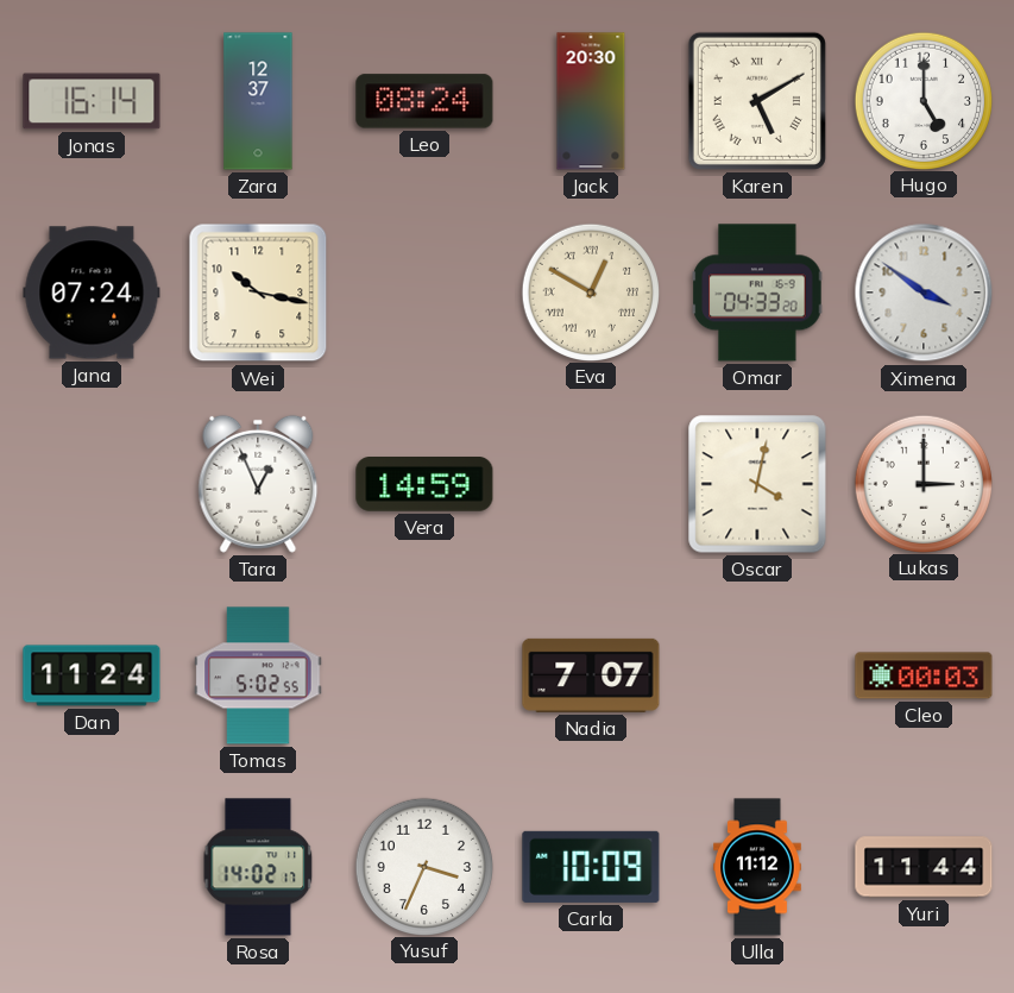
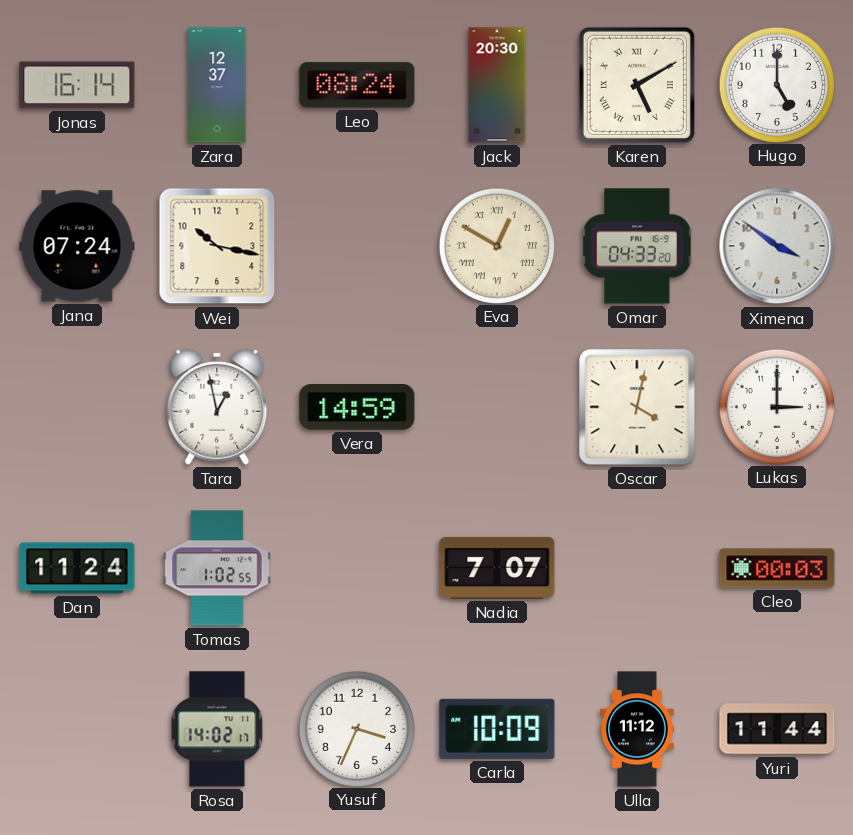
Tara: 12:56 -> 12:58 (217, 407)
Tomas: 5:02 -> 1:02 (217, 568)
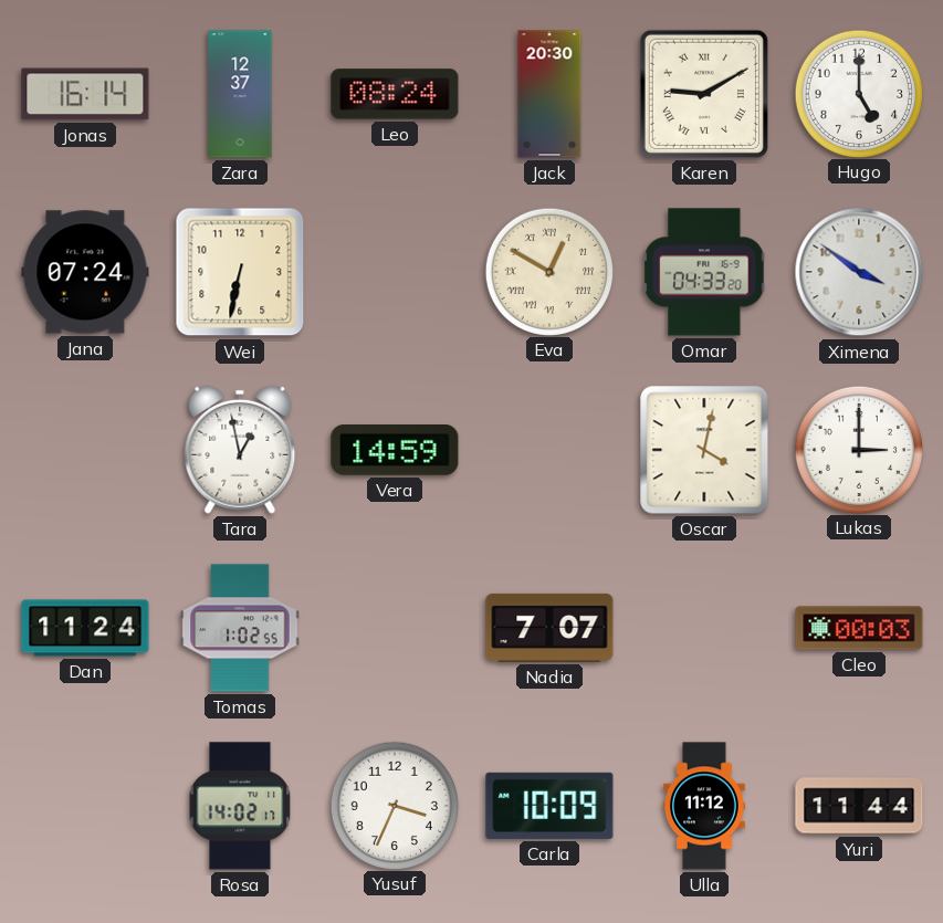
Karen: 5:10 -> 9:10 (704, 94)
Wei: 10:17 -> 6:32 (240, 272)
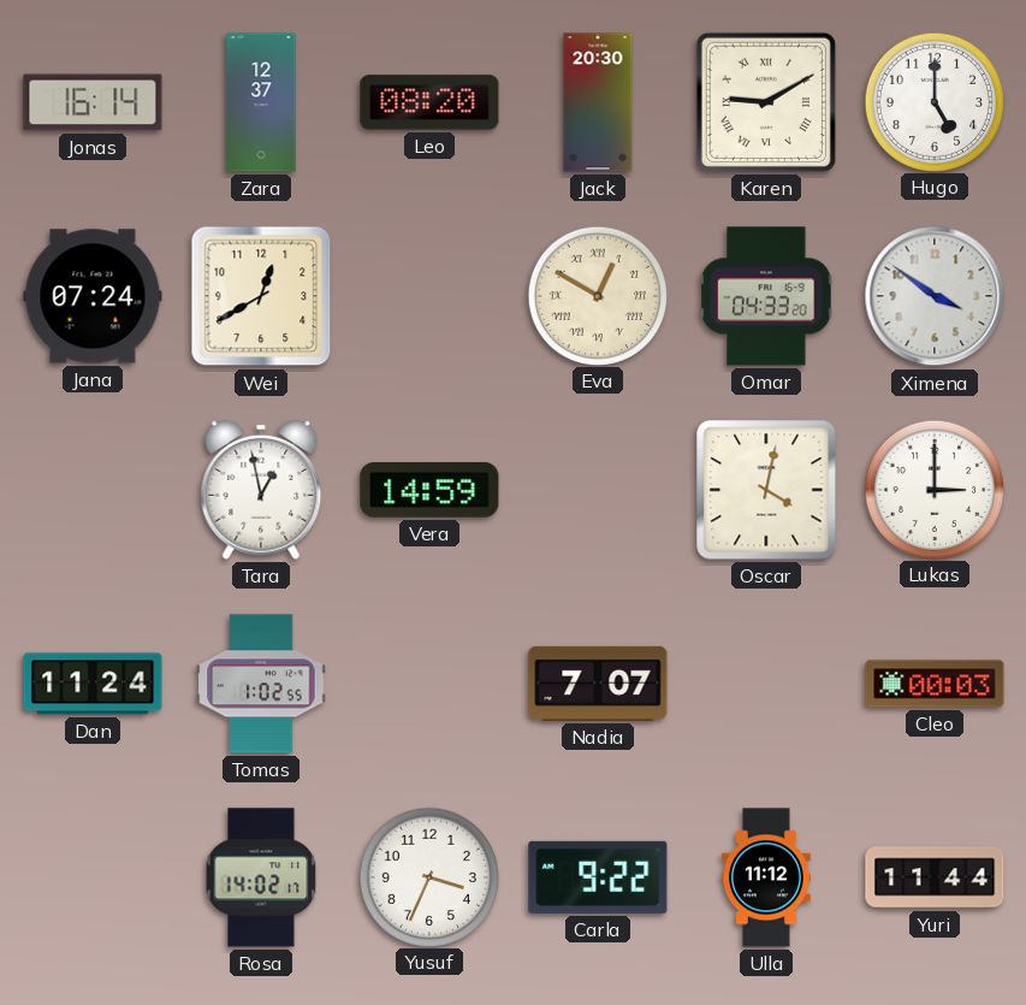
Leo: 08:24 -> 08:20 (429, 102)
Wei: 6:32 -> 12:40 (261, 296)
Carla: 10:09 -> 9:22 (598, 877)
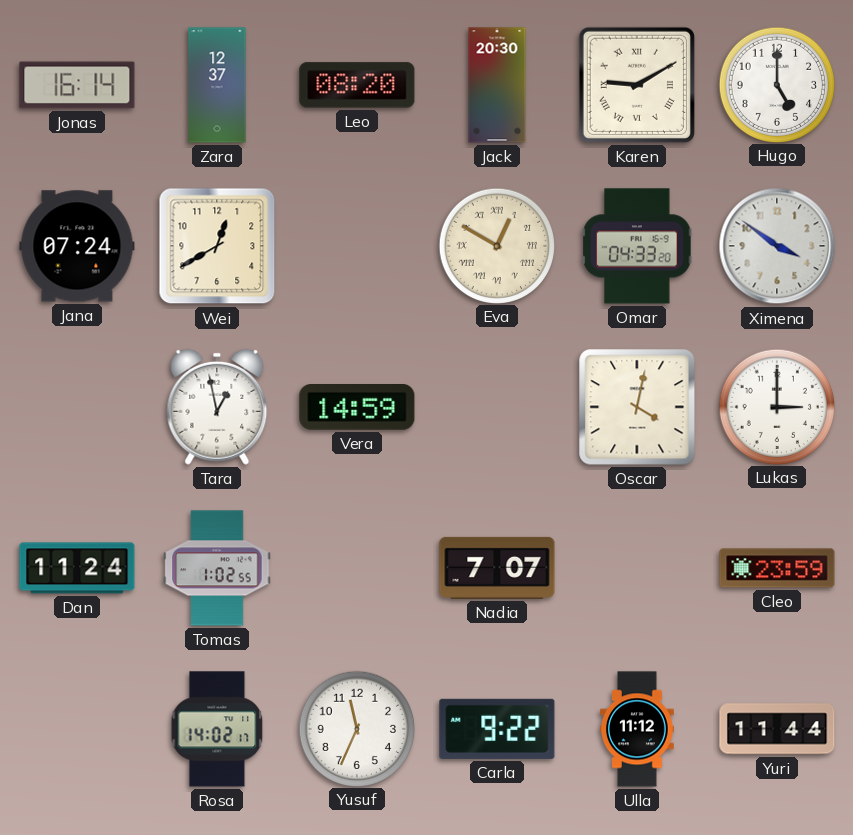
Cleo: 00:03 -> 23:59 (777, 568)
Yusuf: 3:34 -> 11:34 (356, 728)
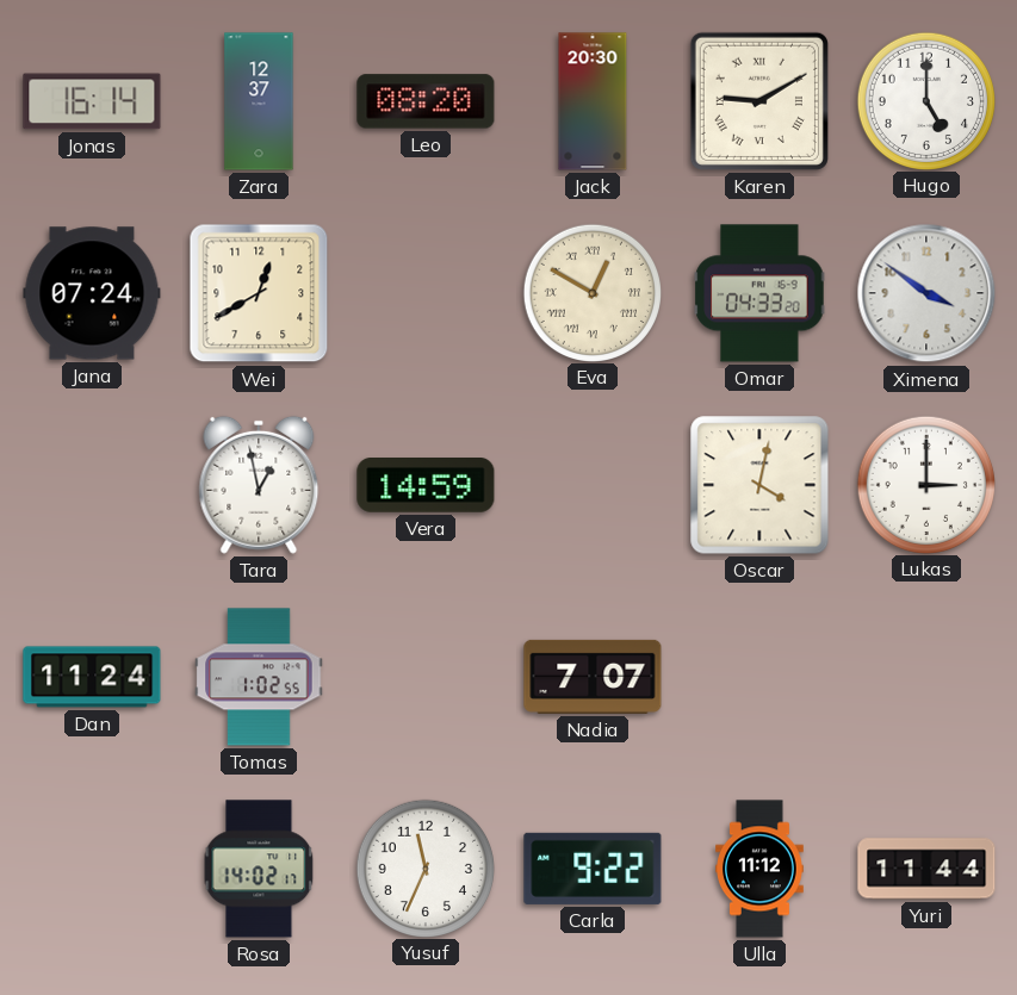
Cleo: 23:59 -> none (777, 568)
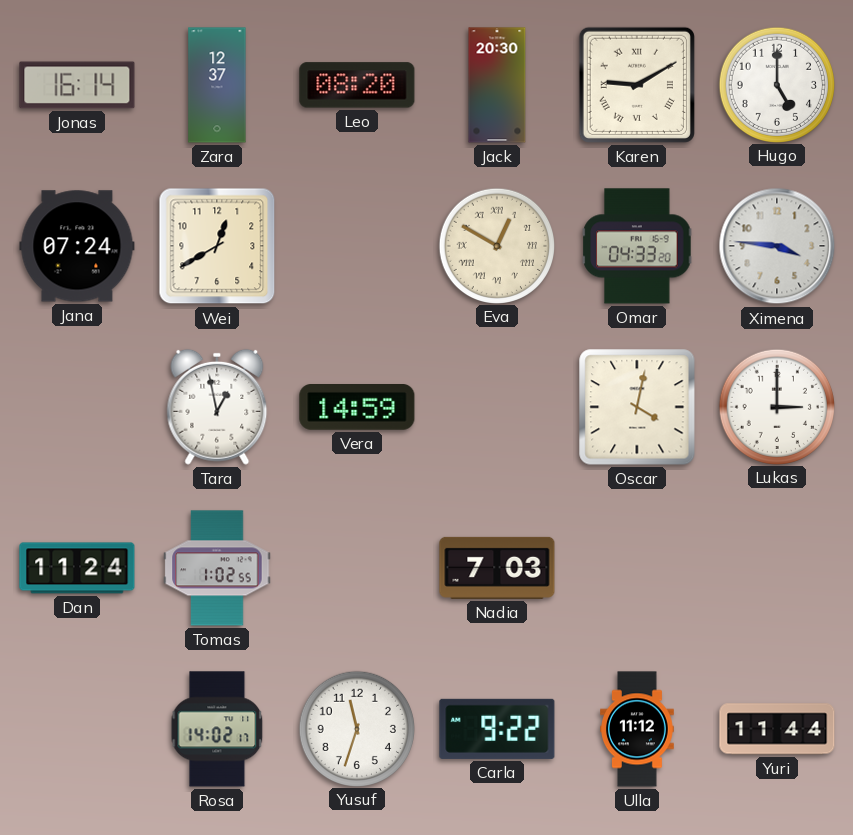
Ximena: 3:51 -> 3:46 (777, 246)
Nadia: 7:07 -> 7:03 (497, 568)
Yusuf: 11:34 -> 11:33 (356, 728)
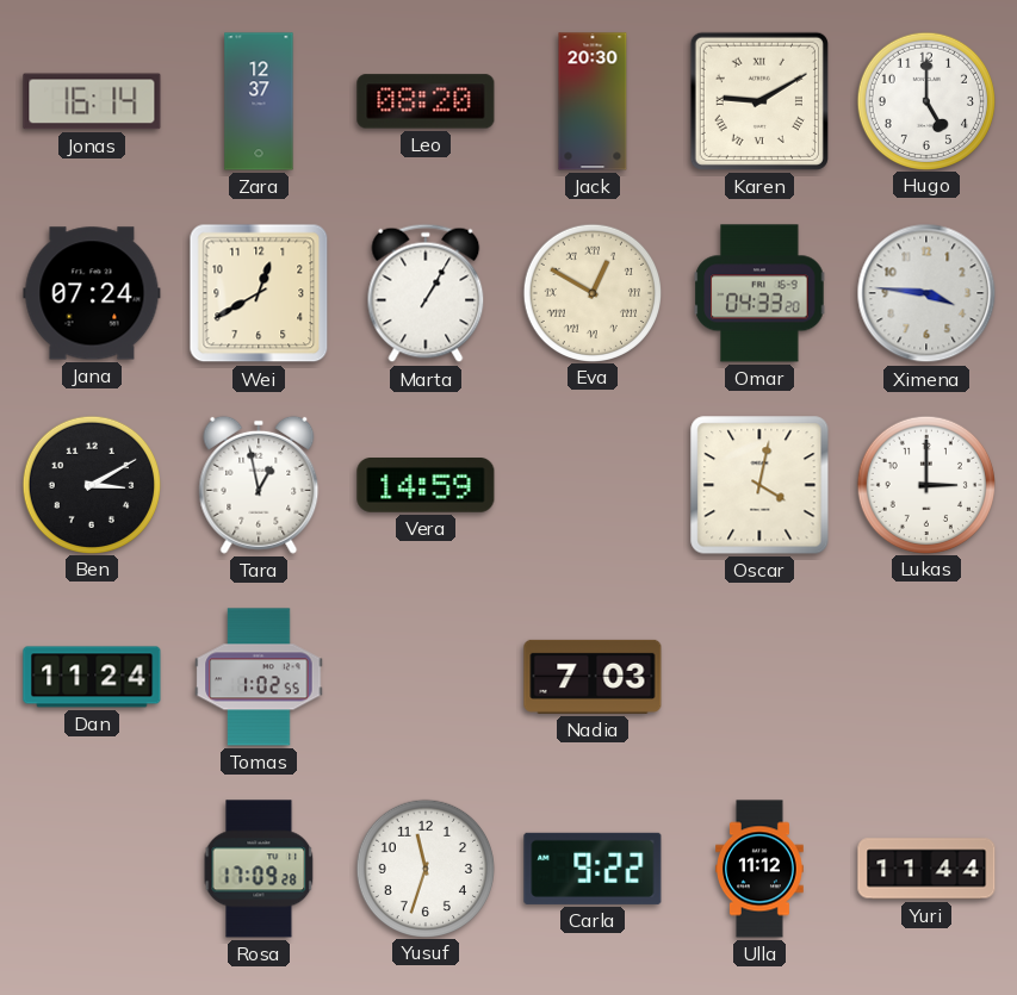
Marta: none -> 1:05 (426, 293)
Ben: none -> 3:10 (91, 484)
Rosa: 14:02 -> 17:09 (259, 869)
